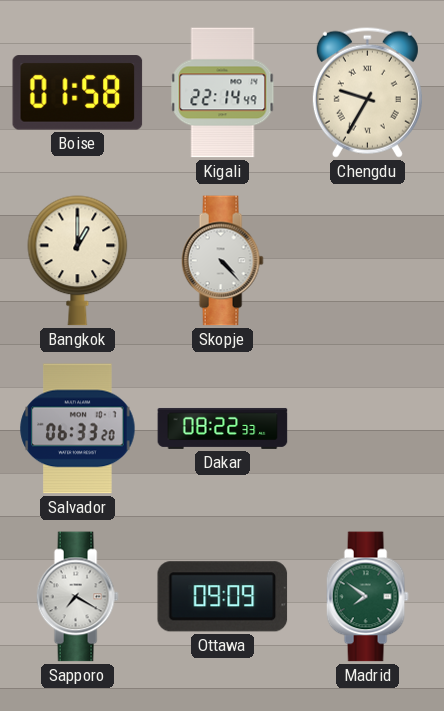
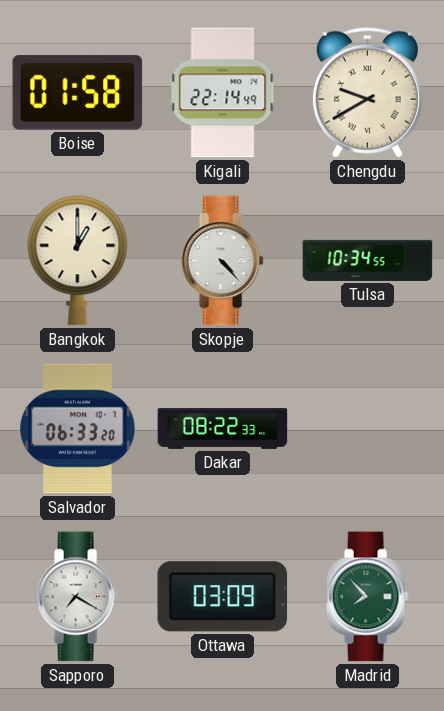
Chengdu: 9:35 -> 9:40 (367, 92)
Tulsa: none -> 10:34 (368, 260)
Ottawa: 09:09 -> 03:09 (223, 597)
Madrid: 7:51 -> 7:53 (367, 597)
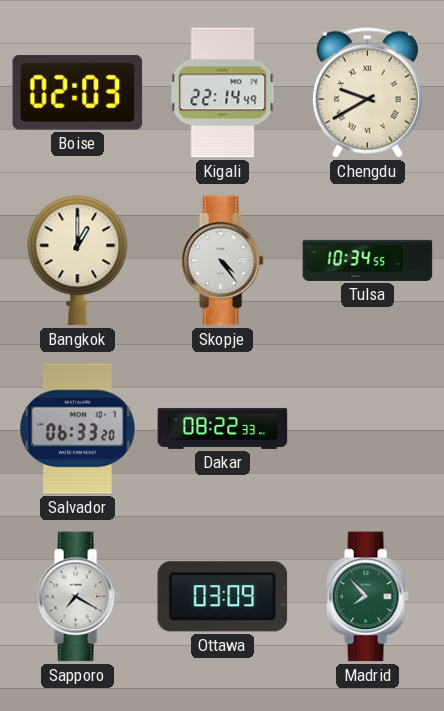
Boise: 01:58 -> 02:03 (78, 93)
Skopje: 4:23 -> 4:24 (222, 261)
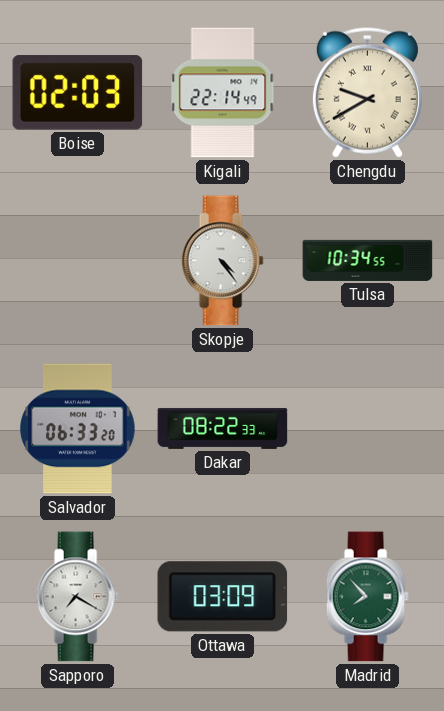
Bangkok: 1:00 -> none (78, 261)
